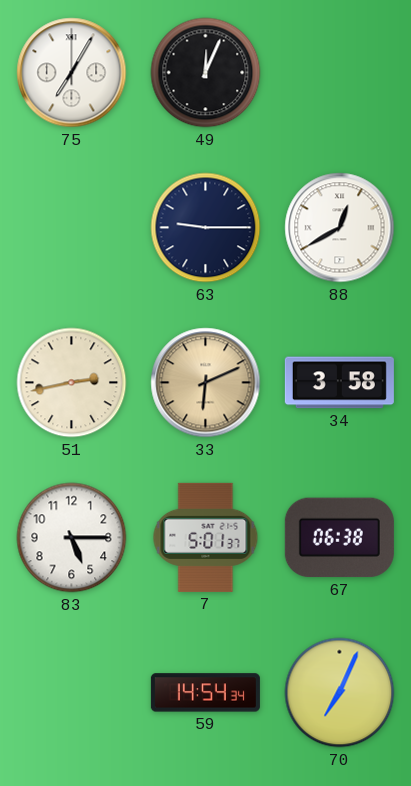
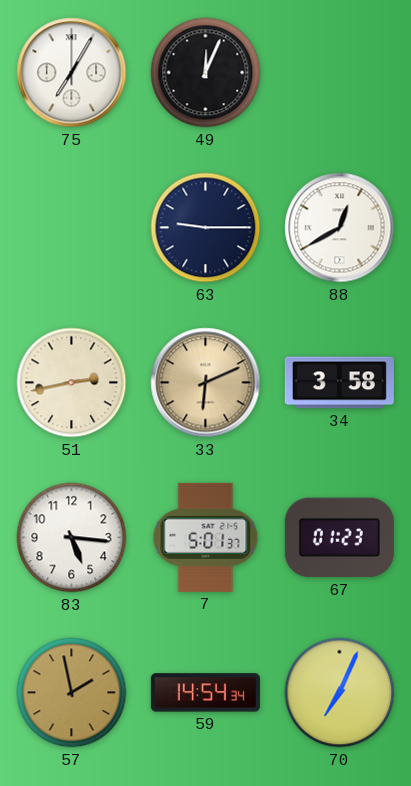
83: 5:15 -> 5:16 (72, 538)
67: 06:38 -> 01:23 (339, 538)
57: none -> 1:58 (72, 693)
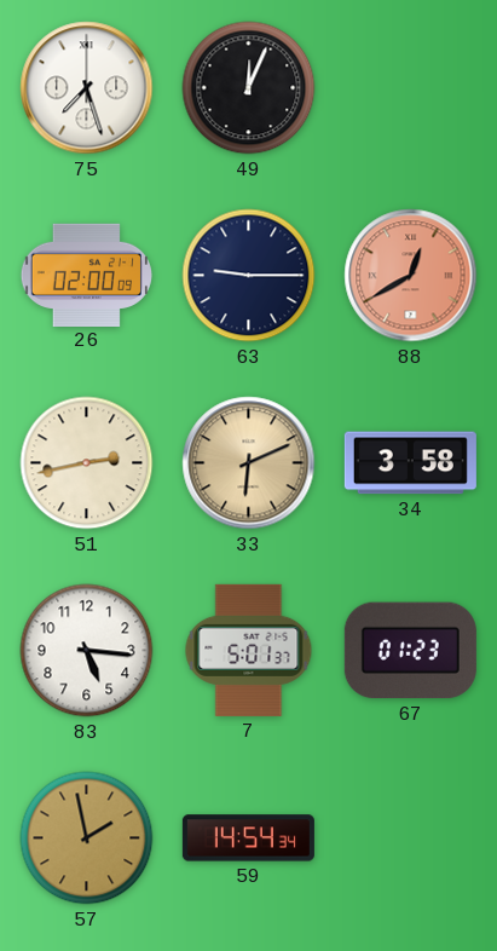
75: 7:05 -> 7:27 (87, 88)
26: none -> 02:00 (86, 275)
88 dial: white -> salmon (411, 276)
70: 7:04 -> none (340, 693)
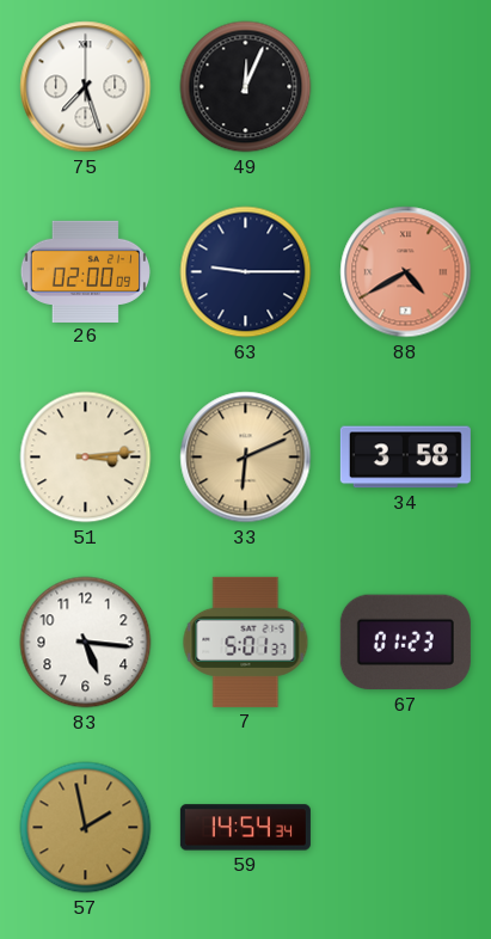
88: 12:40 -> 4:40 (406, 272)
51: 2:43 -> 3:14 (86, 458)
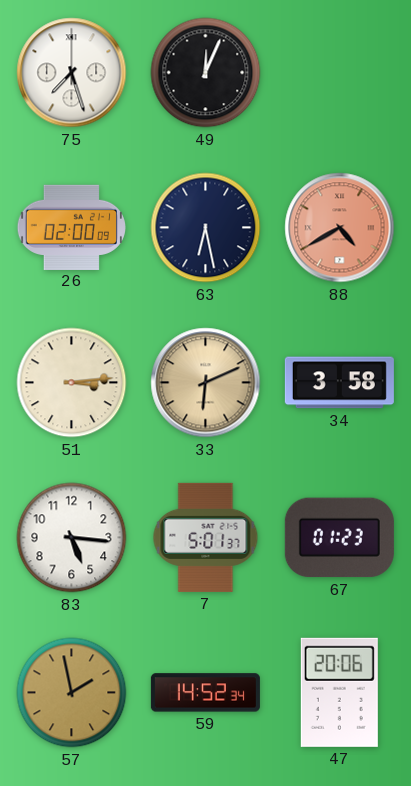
63: 9:15 -> 6:28 (206, 228)
59: 14:54 -> 14:52 (205, 693)
47: none -> 20:06 (339, 692)
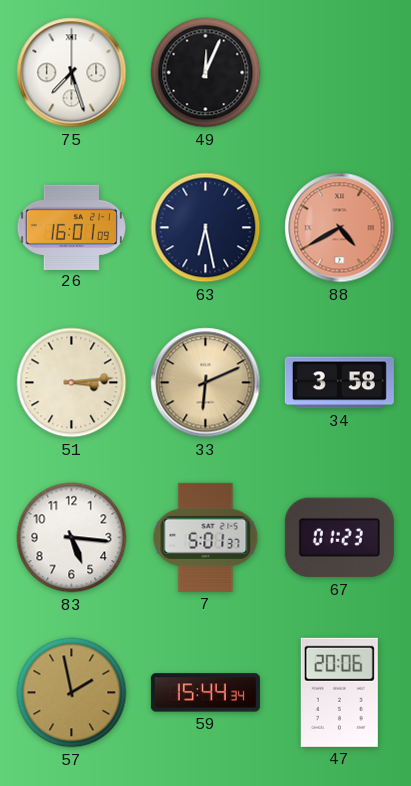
26: 02:00 -> 16:01 (71, 227)
59: 14:52 -> 15:44 (205, 693)
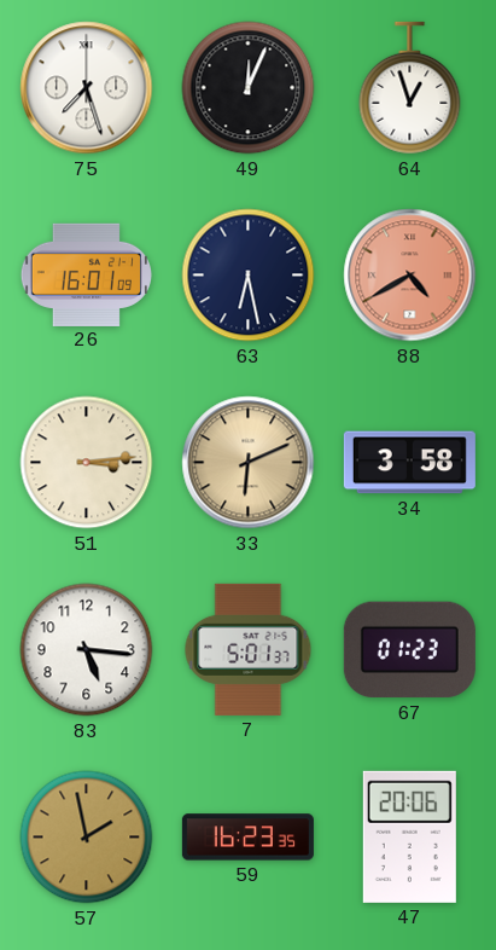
64: none -> 12:57 (410, 88)
59: 15:44 -> 16:23 (247, 838)
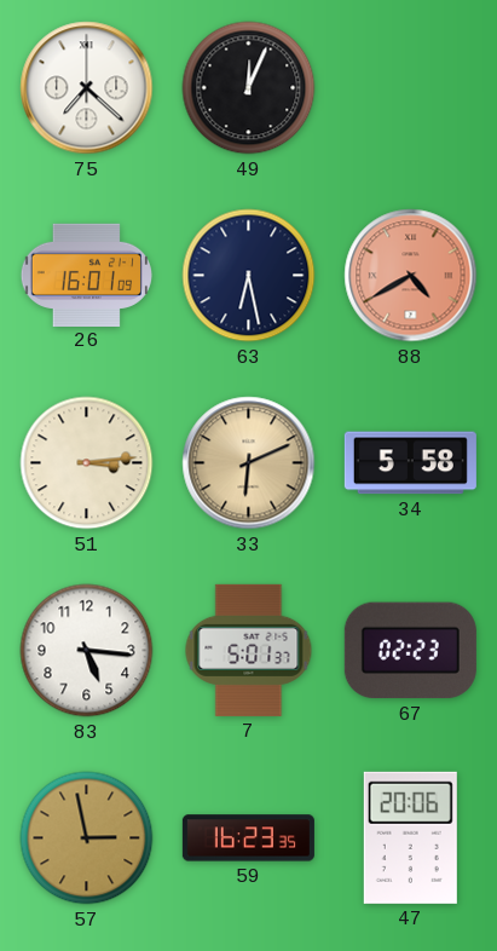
75: 7:27 -> 7:22 (87, 88)
64: 12:57 -> none (410, 88)
34: 3:58 -> 5:58 (410, 463)
67: 01:23 -> 02:23 (410, 651)
57: 1:58 -> 2:58 (87, 838)
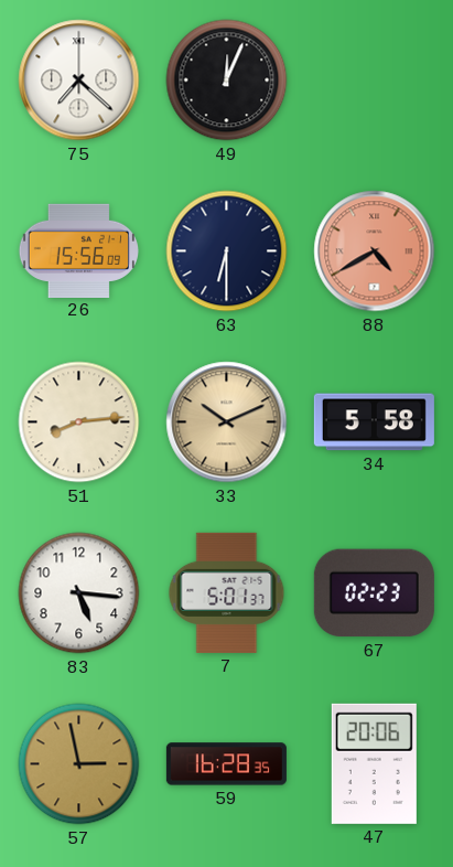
26: 16:01 -> 15:56 (78, 250)
63: 6:28 -> 6:30 (227, 251)
51: 3:14 -> 8:14 (79, 422)
33: 6:11 -> 10:11 (227, 422)
59: 16:23 -> 16:28 (226, 764)
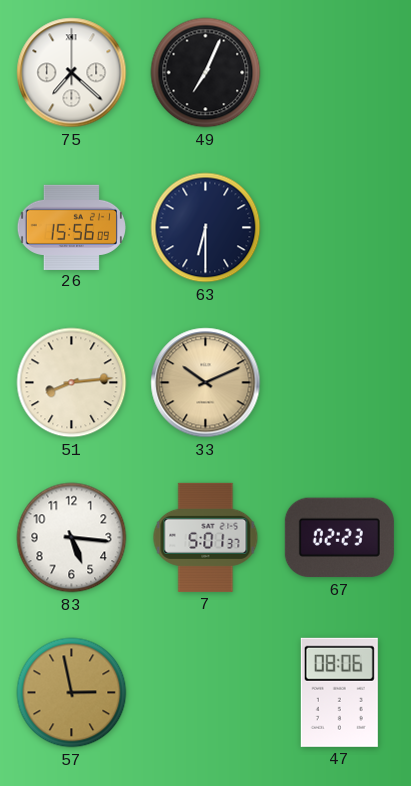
49: 12:04 -> 7:04 (206, 73)
88: 4:40 -> none (375, 251)
34: 5:58 -> none (374, 422)
59: 16:28 -> none (226, 764)
47: 20:06 -> 08:06 (339, 692)
